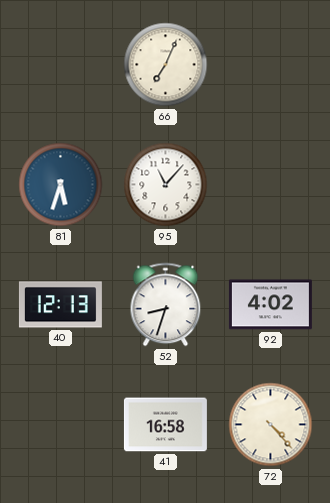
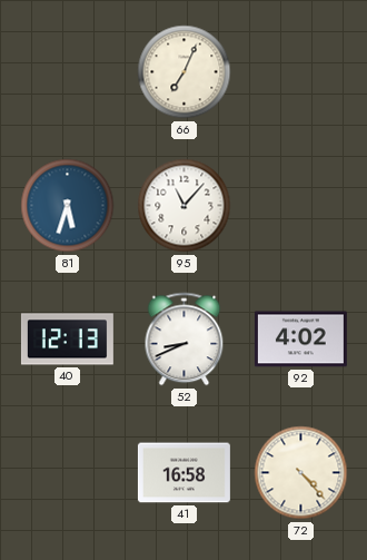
52: 8:33 -> 8:41 (185, 340)
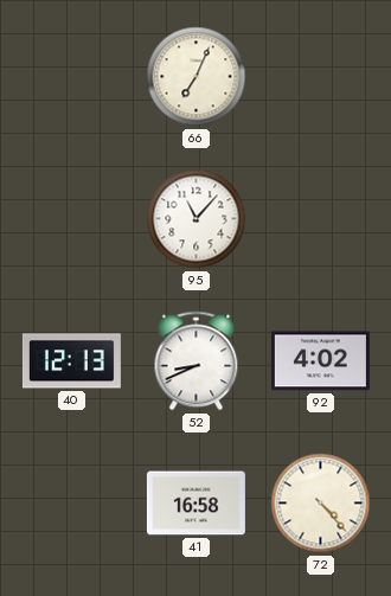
81: 5:33 -> none (68, 206)
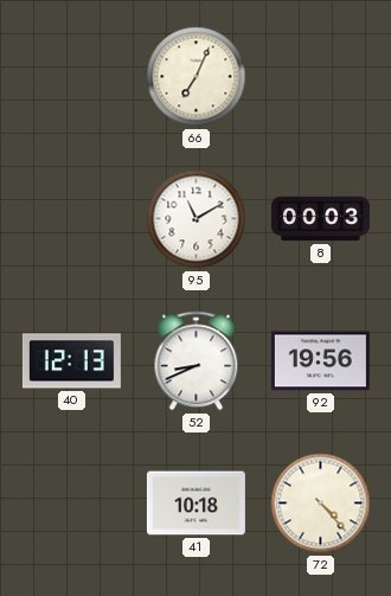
95: 11:07 -> 11:10 (197, 219)
8: none -> 00:03 (320, 219)
92: 4:02 -> 19:56 (320, 361)
41: 16:58 -> 10:18 (195, 504)
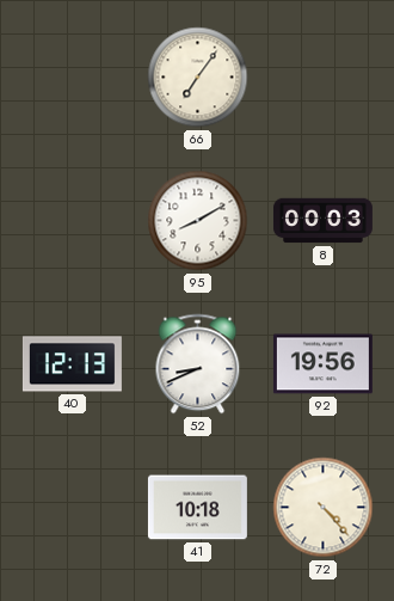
66: 7:04 -> 7:06 (198, 78)
95: 11:10 -> 8:10 (198, 221)
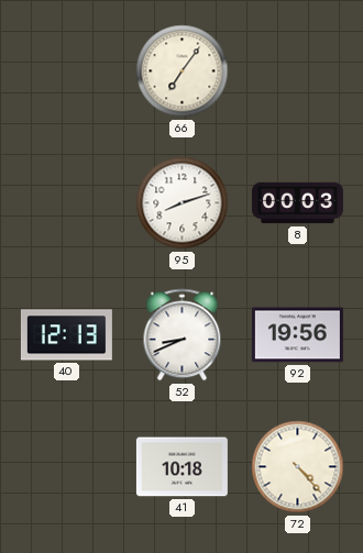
95: 8:10 -> 8:12 (183, 203)
